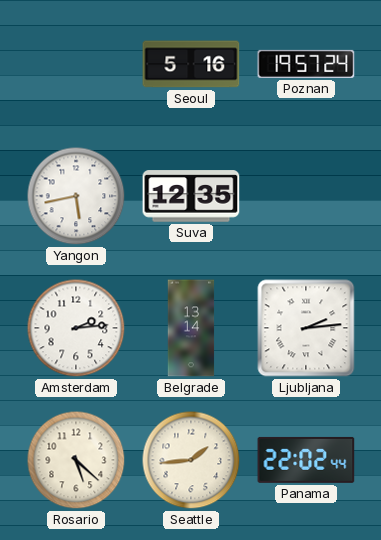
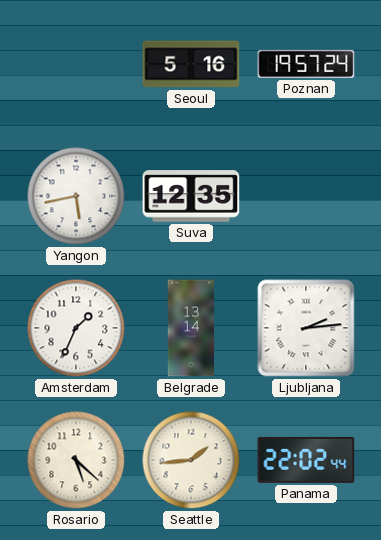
Amsterdam: 2:14 -> 1:34 (76, 328)
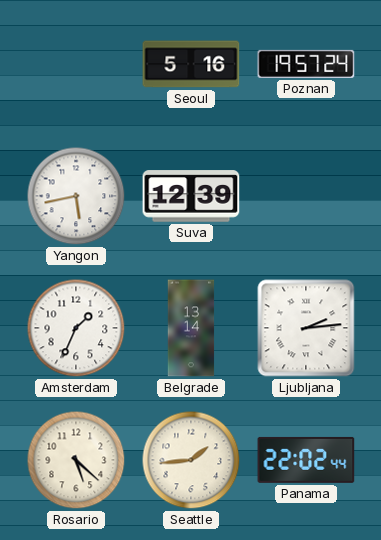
Suva: 12:35 -> 12:39 (191, 196)
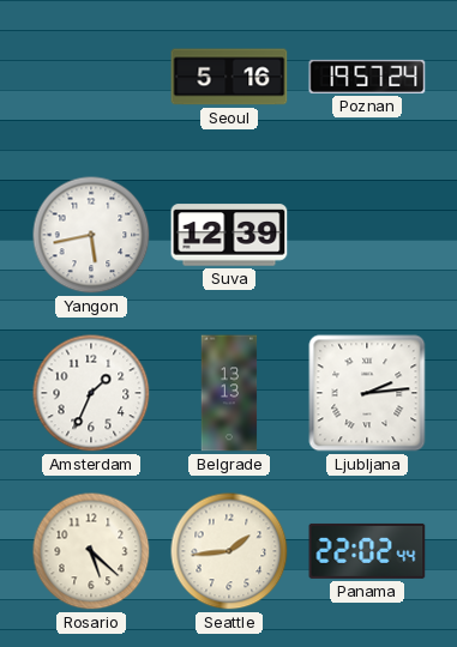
Belgrade: 13:14 -> 13:13 (229, 393)
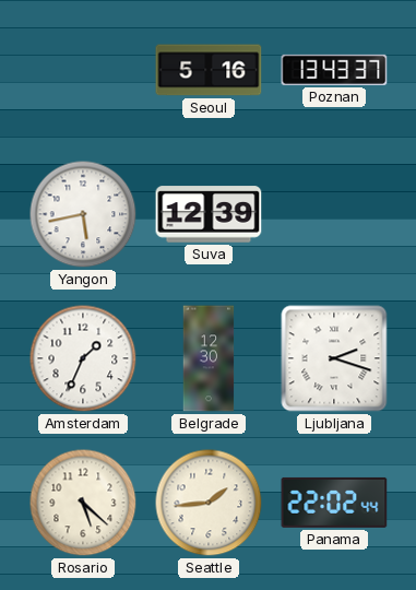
Poznan: 19:57 -> 13:43 (334, 70)
Belgrade: 13:13 -> 12:30 (209, 358)
Ljubljana: 2:14 -> 2:18 (334, 358)
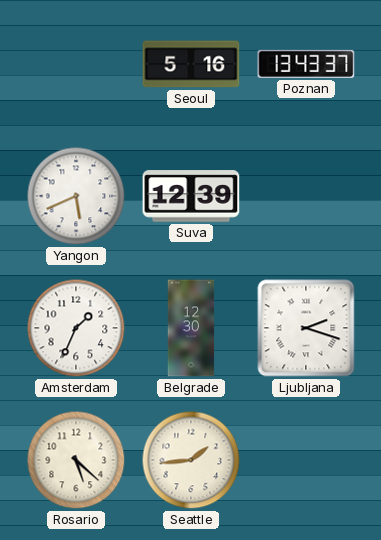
Yangon: 5:43 -> 5:41 (76, 196)
Panama: 22:02 -> none (334, 503)
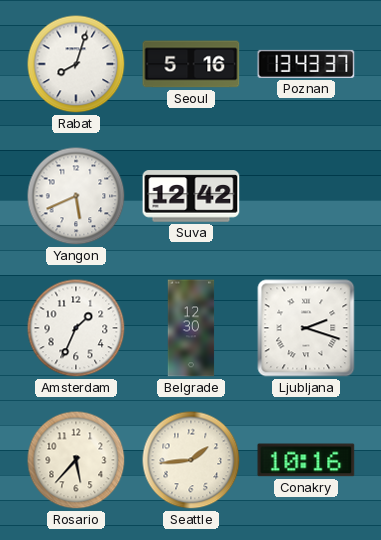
Rabat: none -> 8:03 (76, 64)
Suva: 12:39 -> 12:42 (191, 196)
Rosario: 5:22 -> 5:37 (76, 460)
Conakry: none -> 10:16 (306, 460)
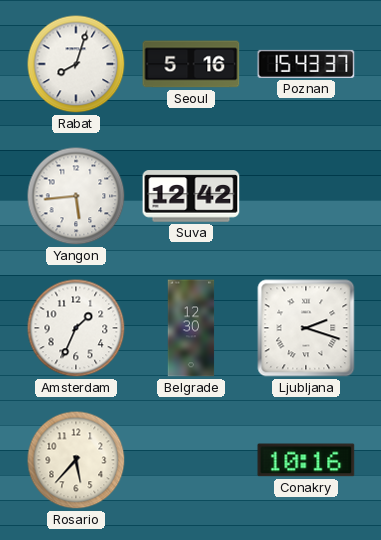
Poznan: 13:43 -> 15:43 (306, 64)
Yangon: 5:41 -> 5:44 (76, 196)
Seattle: 1:44 -> none (191, 460)
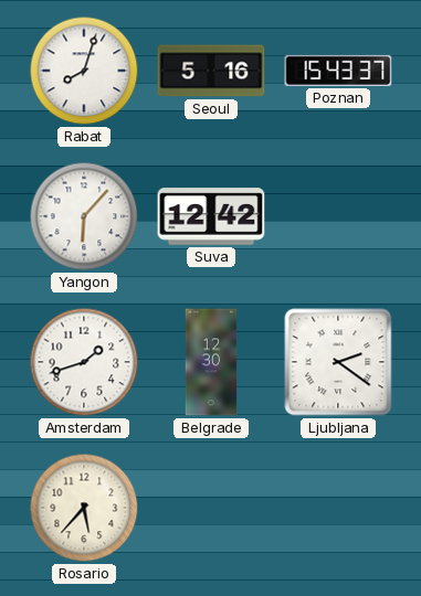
Yangon: 5:44 -> 6:07 (84, 216)
Amsterdam: 1:34 -> 1:42 (84, 362)
Ljubljana: 2:18 -> 2:21 (338, 362)
Conakry: 10:16 -> none (306, 460)
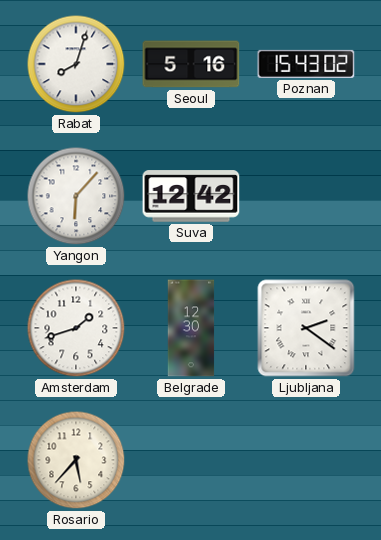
Poznan: 15:43:37 -> 15:43:02 (306, 64)
